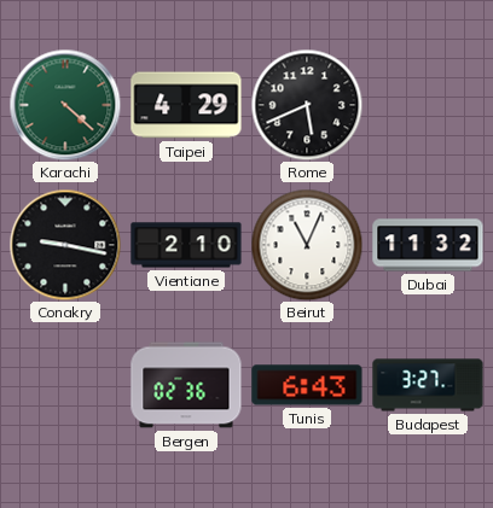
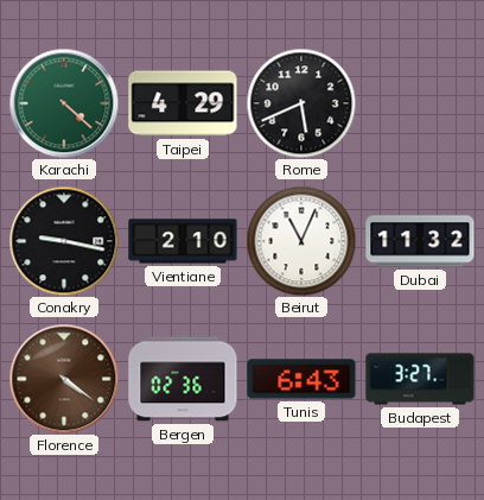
Florence: none -> 4:21 (64, 379)
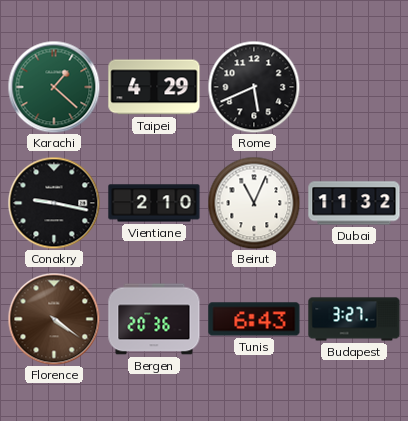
Karachi: 4:22 -> 1:22 (54, 87)
Bergen: 02:36 -> 20:36 (154, 319)
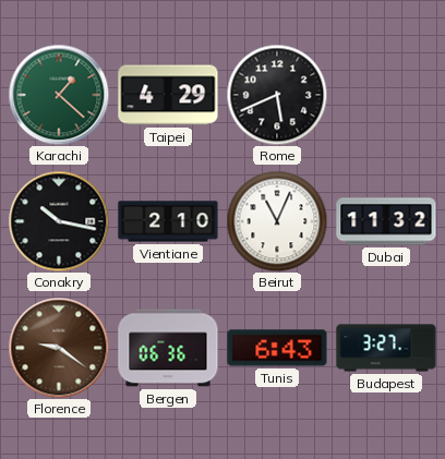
Conakry: 9:17 -> 10:17 (59, 221)
Florence: 4:21 -> 9:21 (59, 348)
Bergen: 20:36 -> 06:36 (168, 348)
